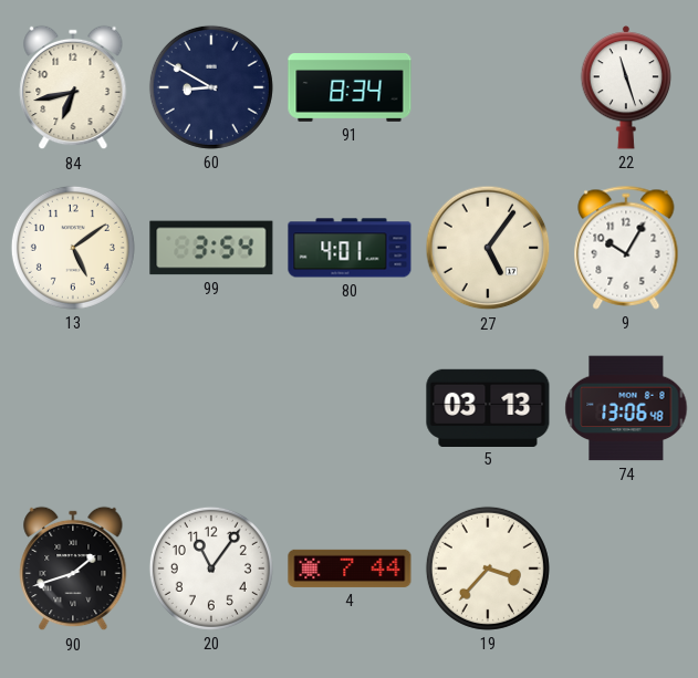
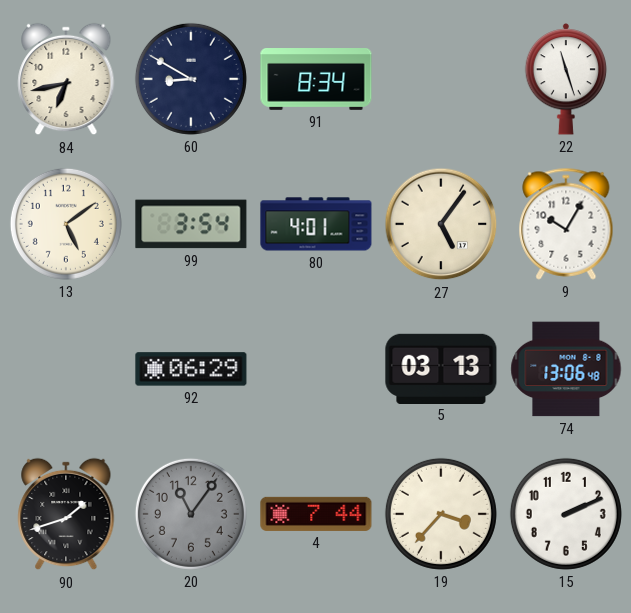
92: none -> 06:29 (191, 369)
20 dial: white -> grey (191, 514)
15: none -> 2:11 (566, 514)
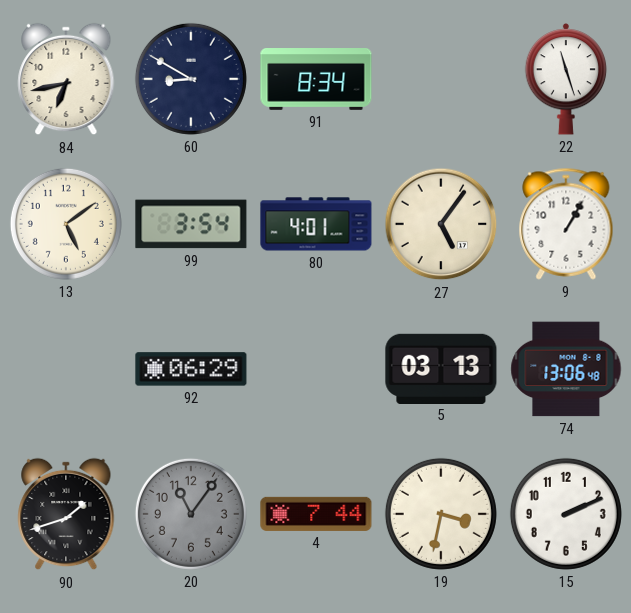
9: 10:05 -> 1:05 (566, 224)
19: 3:37 -> 3:32 (441, 514)
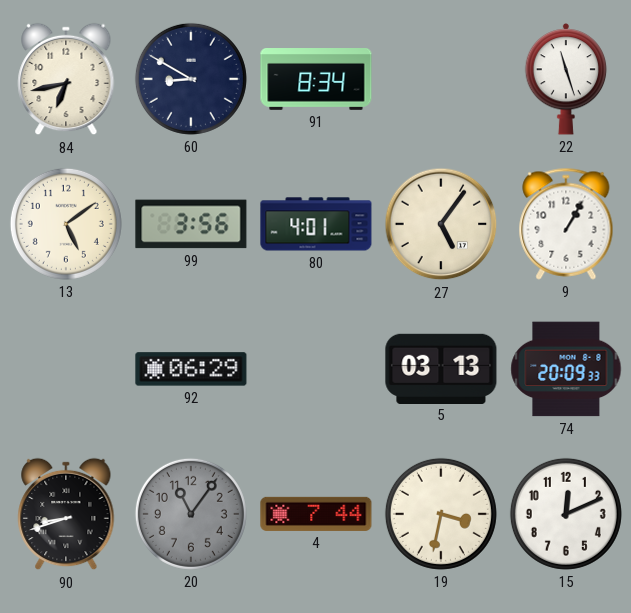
99: 3:54 -> 3:56 (191, 224)
74: 13:06 -> 20:09 (566, 369)
90: 1:42 -> 8:42 (66, 514)
15: 2:11 -> 12:11 (566, 514)
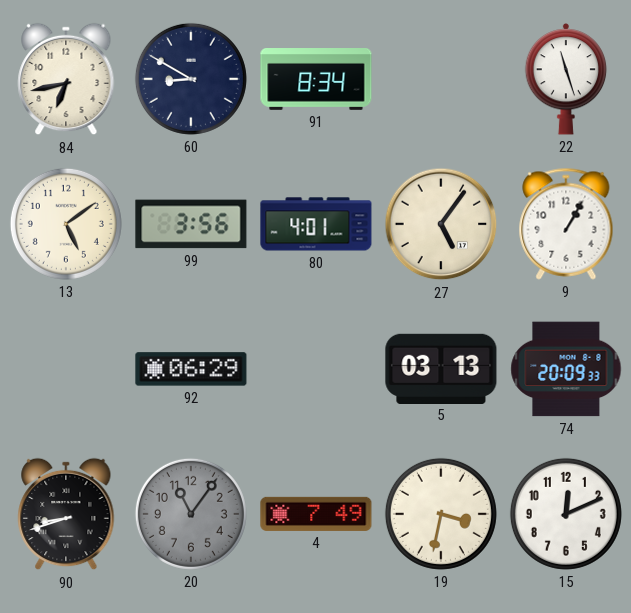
4: 7:44 -> 7:49 (316, 514)
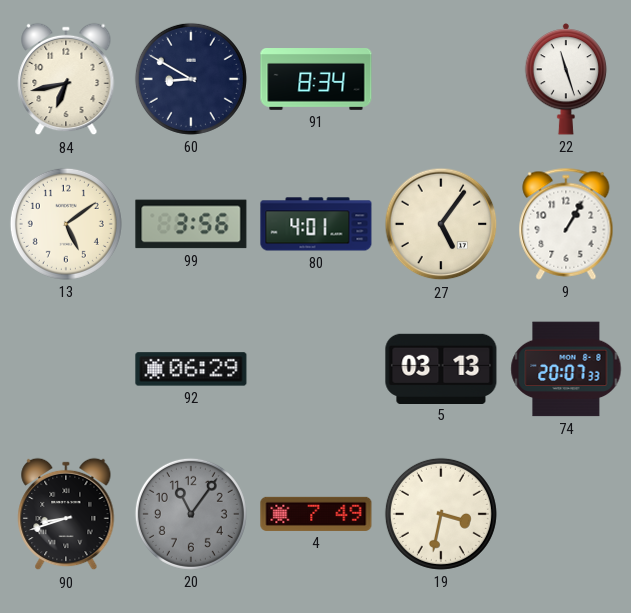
74: 20:09 -> 20:07 (566, 369)
15: 12:11 -> none (566, 514)
